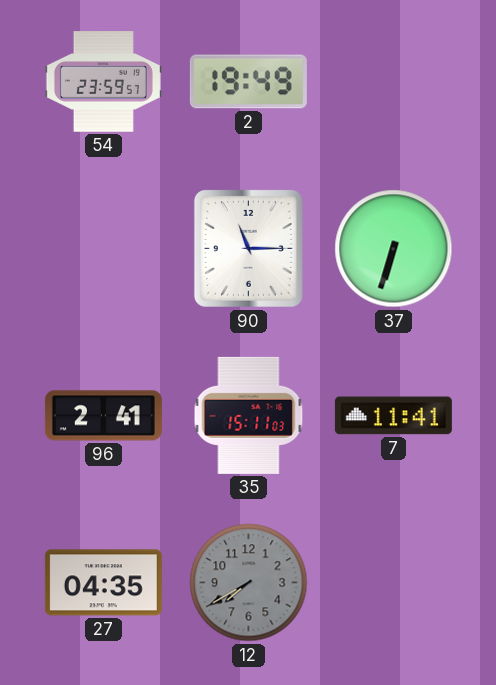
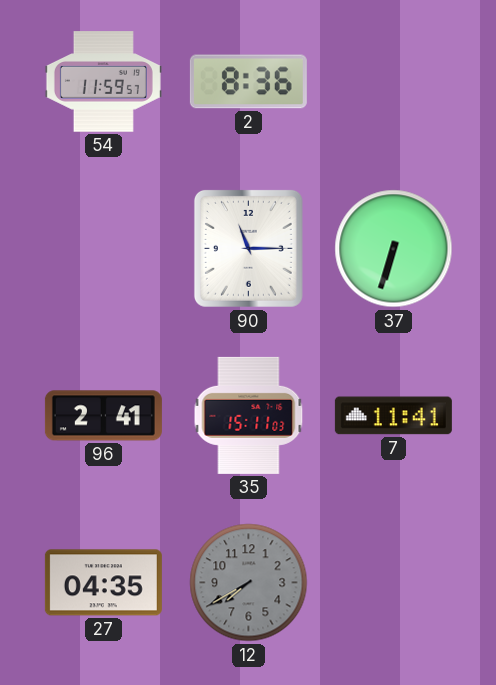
54: 23:59 -> 11:59 (103, 82)
2: 19:49 -> 8:36 (248, 82)
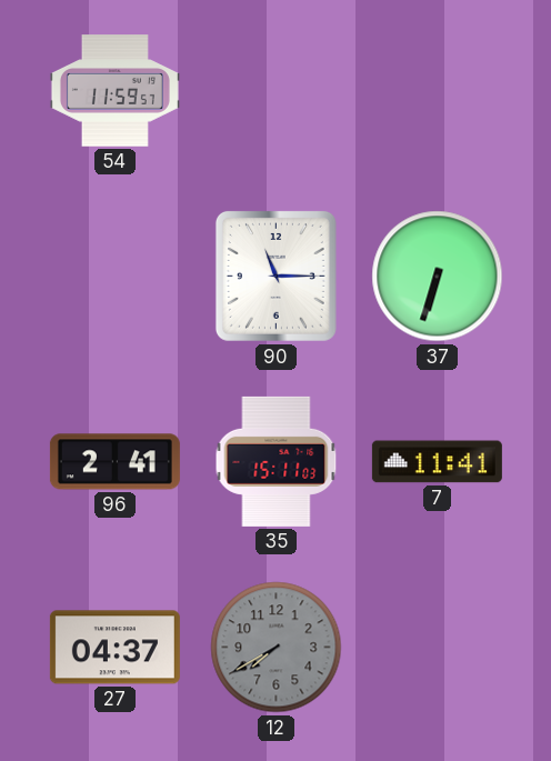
2: 8:36 -> none (248, 82)
27: 04:35 -> 04:37 (114, 648)
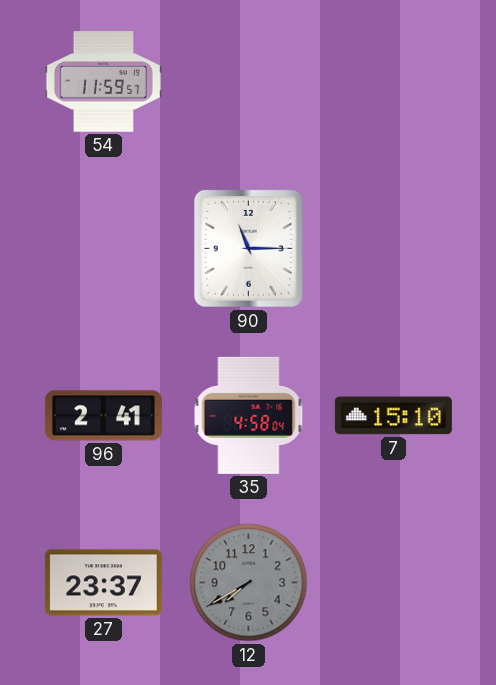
37: 6:33 -> none (438, 277)
35: 15:11 -> 4:58 (249, 415)
7: 11:41 -> 15:10 (393, 416)
27: 04:37 -> 23:37 (103, 583)
